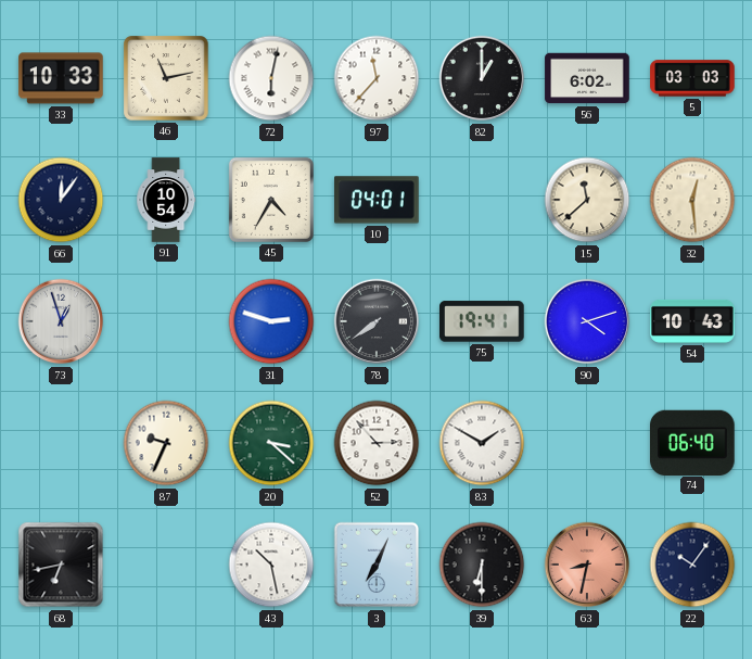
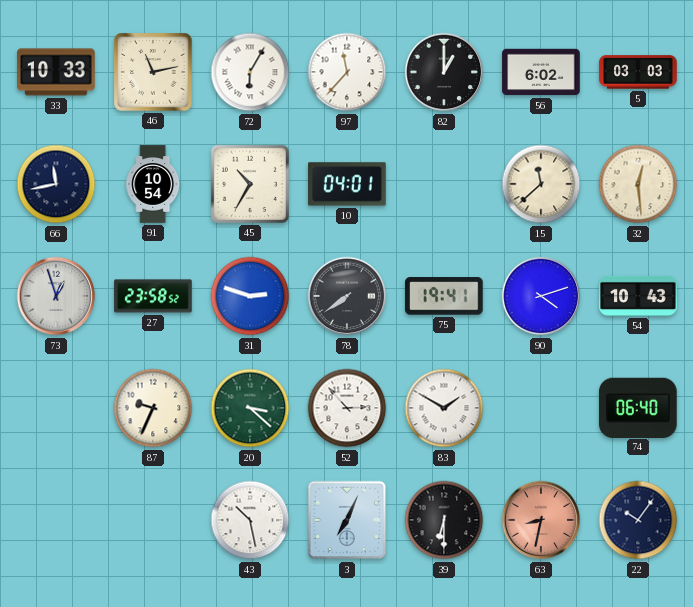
72: 6:02 -> 6:05 (250, 72)
66: 12:06 -> 11:43 (56, 184)
45: 4:35 -> 10:35 (250, 184)
27: none -> 23:58 (153, 296)
68: 6:43 -> none (61, 565)
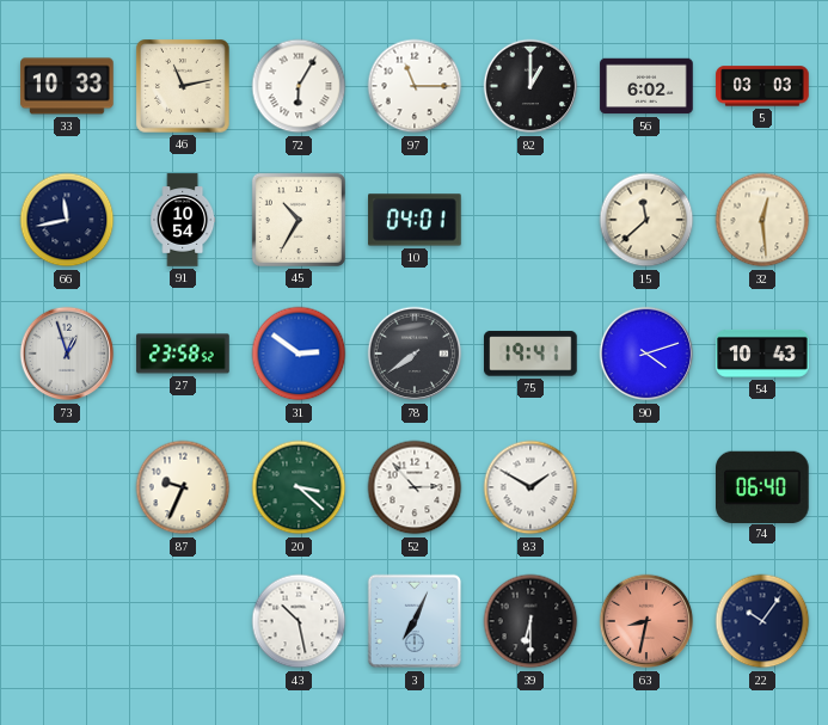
97: 11:37 -> 11:15 (415, 86)
31: 2:48 -> 2:51 (299, 354)
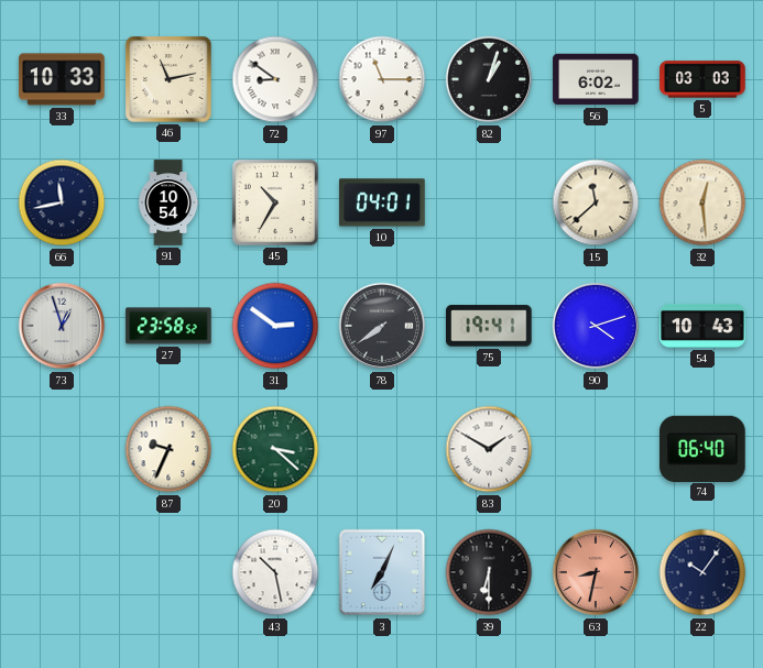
72: 6:05 -> 8:51 (275, 79)
82: 1:00 -> 1:03 (489, 79)
52: 2:53 -> none (415, 487)
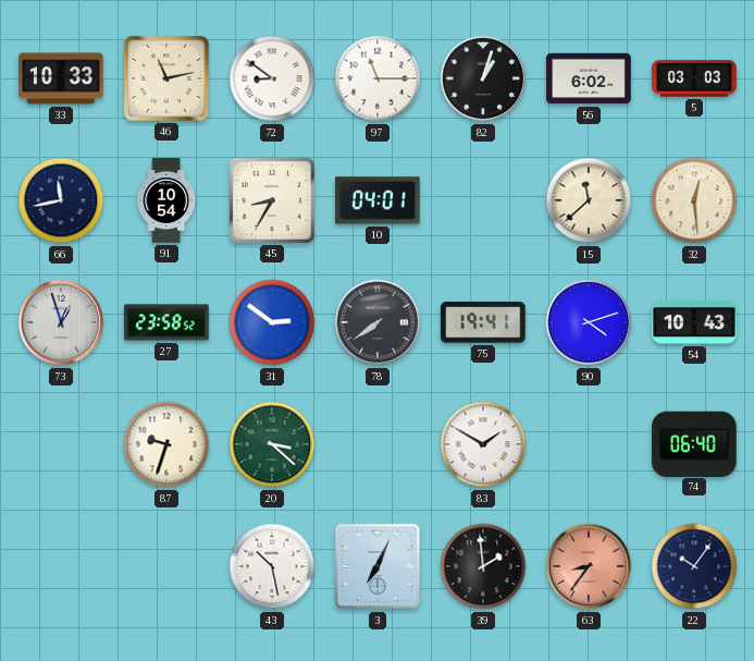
45: 10:35 -> 8:35 (272, 200)
87: 9:34 -> 9:33 (166, 444)
39: 6:30 -> 1:59 (483, 566)
63: 8:32 -> 8:36 (589, 566)
